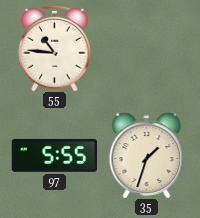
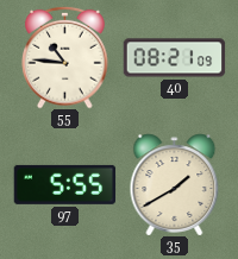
40: none -> 08:21 (174, 58)
35: 1:33 -> 1:40 (175, 184)
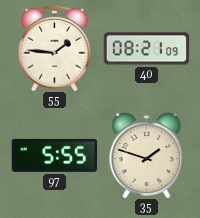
55: 10:46 -> 1:46 (55, 48)
35: 1:40 -> 1:48 (147, 155)
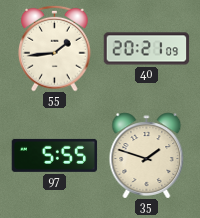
55: 1:46 -> 1:44 (55, 48)
40: 08:21 -> 20:21 (146, 49)
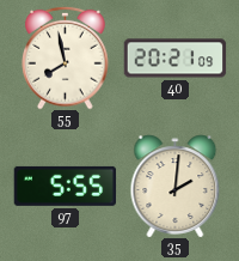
55: 1:44 -> 7:58 (66, 57)
35: 1:48 -> 2:01 (176, 186)
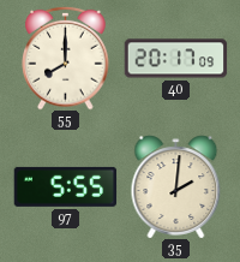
55: 7:58 -> 8:00 (66, 58)
40: 20:21 -> 20:17 (175, 59)
